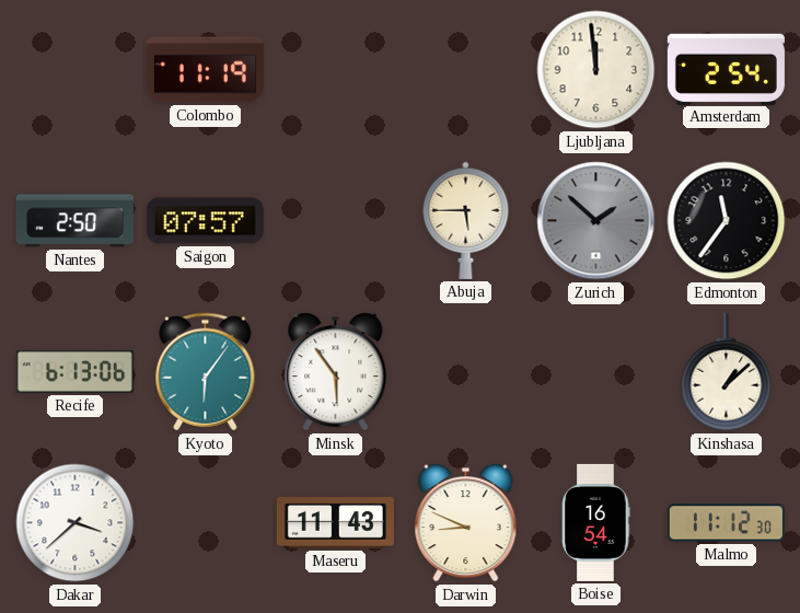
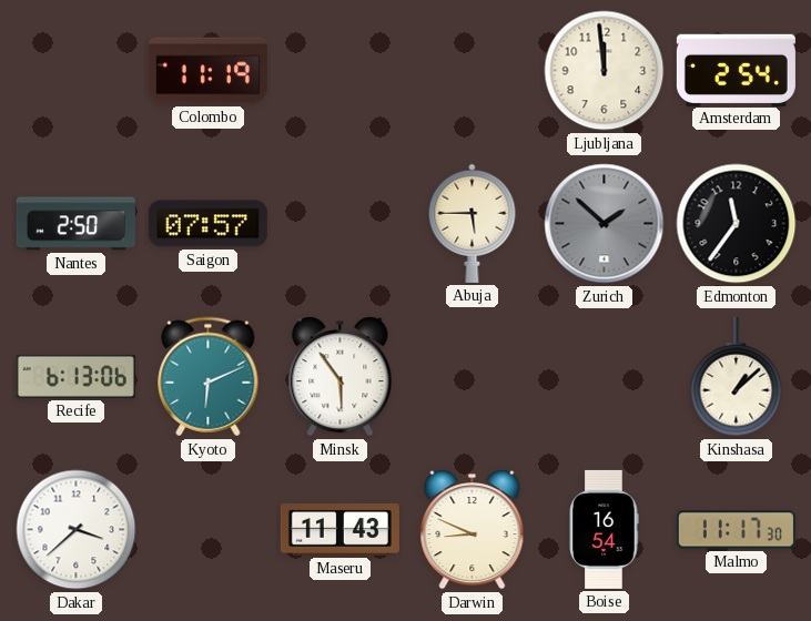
Kyoto: 6:06 -> 6:11 (209, 377)
Malmo: 11:12 -> 11:17 (736, 530)
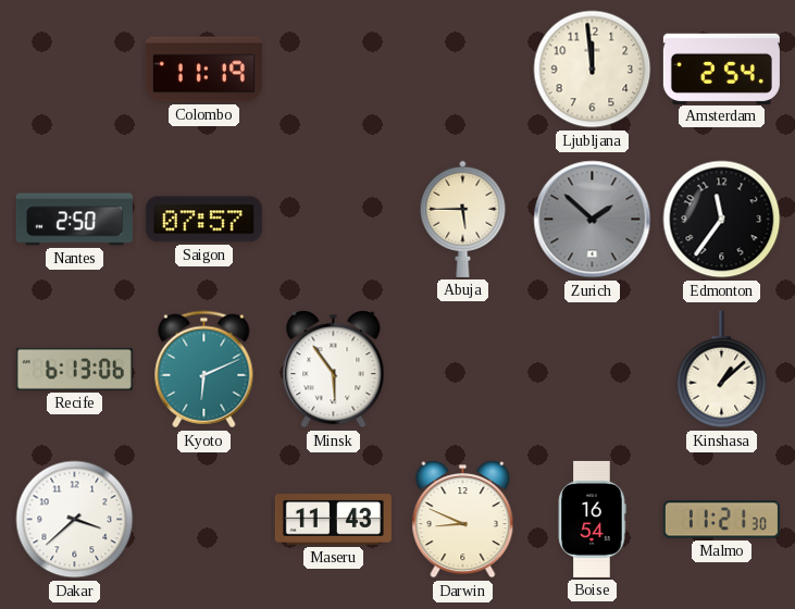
Malmo: 11:17 -> 11:21 (721, 520)
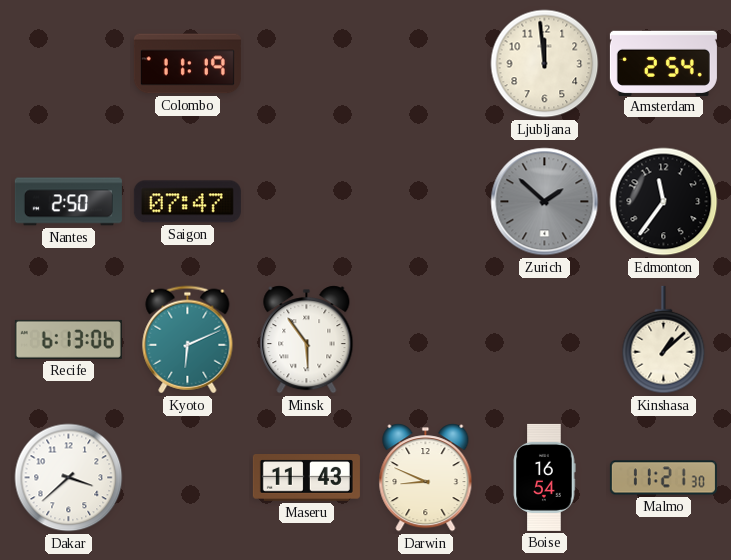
Saigon: 07:57 -> 07:47 (187, 202)
Abuja: 5:45 -> none (463, 219)
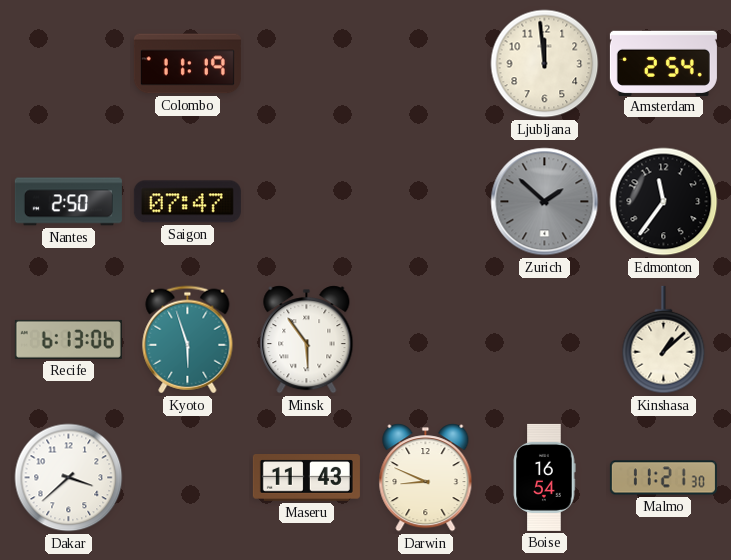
Kyoto: 6:11 -> 5:57 (188, 340)
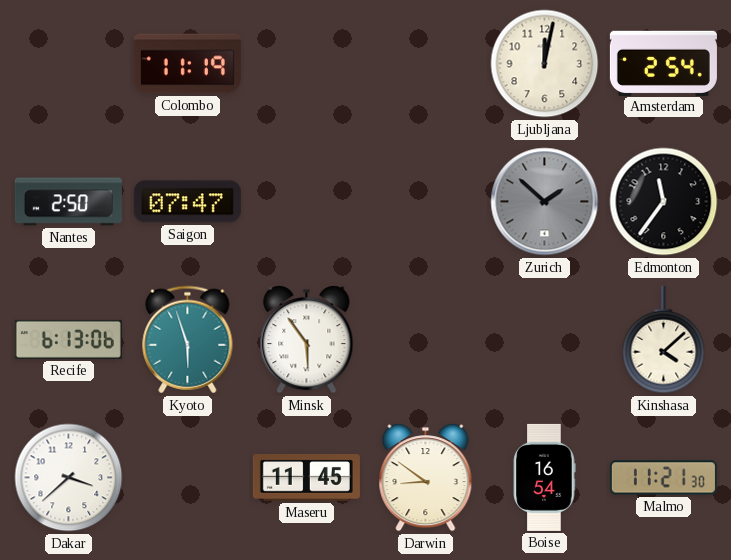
Ljubljana: 11:59 -> 12:02 (545, 64)
Kinshasa: 1:08 -> 4:08 (664, 340)
Maseru: 11:43 -> 11:45 (306, 478)
Darwin: 8:49 -> 8:51 (426, 478)
